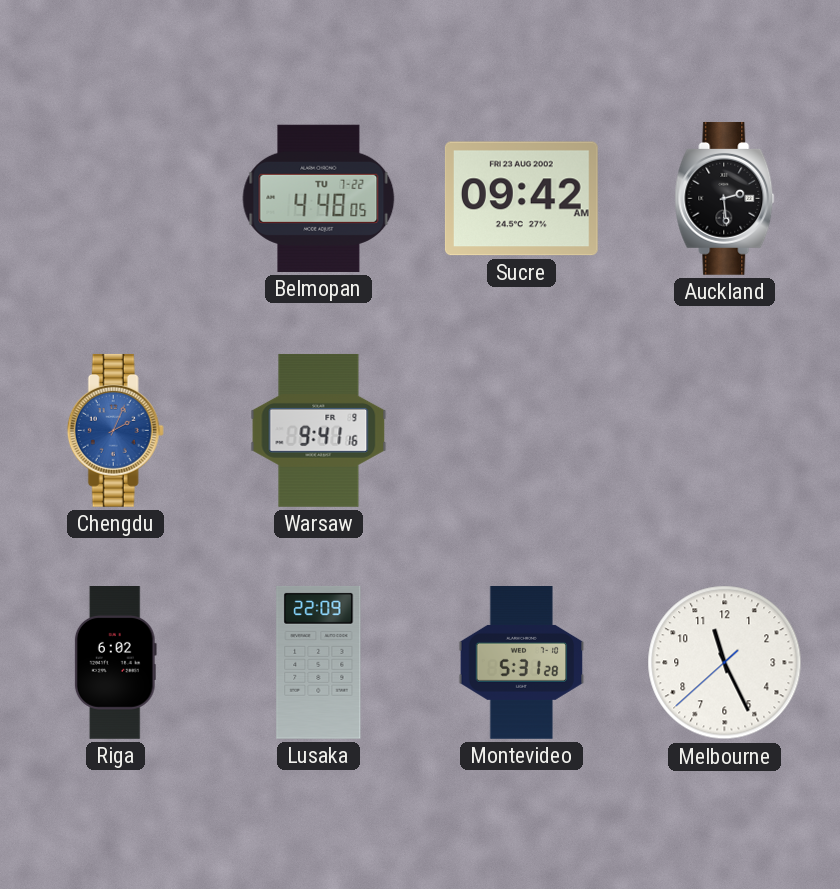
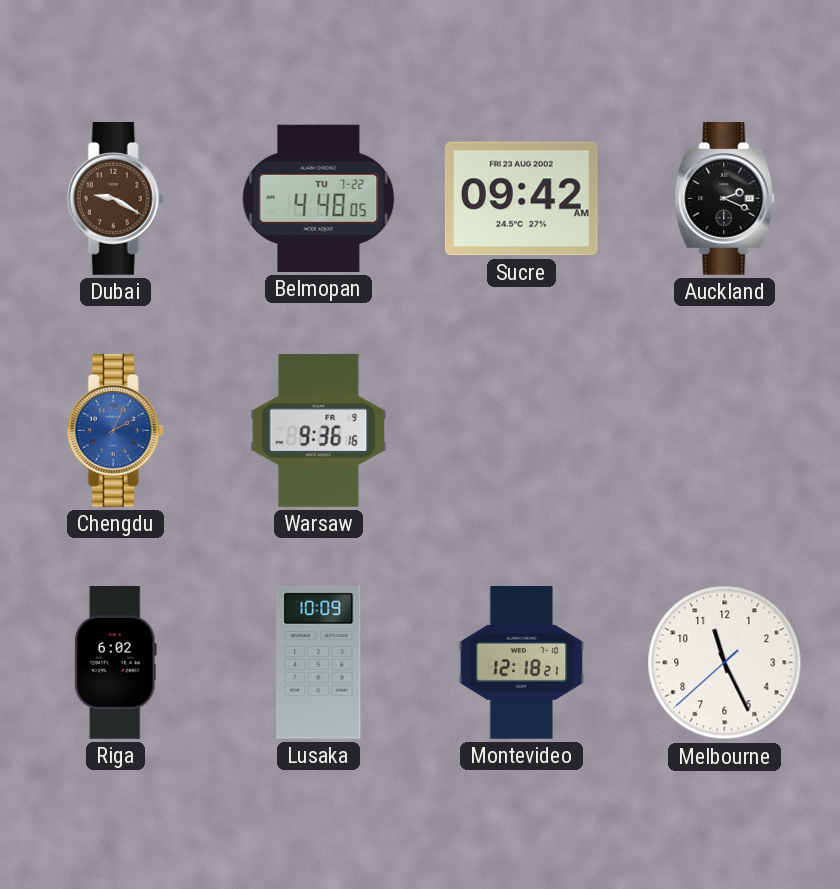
Dubai: none -> 9:20 (115, 198)
Auckland: 2:29 -> 2:19 (725, 198)
Warsaw: 9:41 -> 9:36 (319, 431)
Lusaka: 22:09 -> 10:09 (319, 662)
Montevideo: 5:31 -> 12:18 (522, 663)
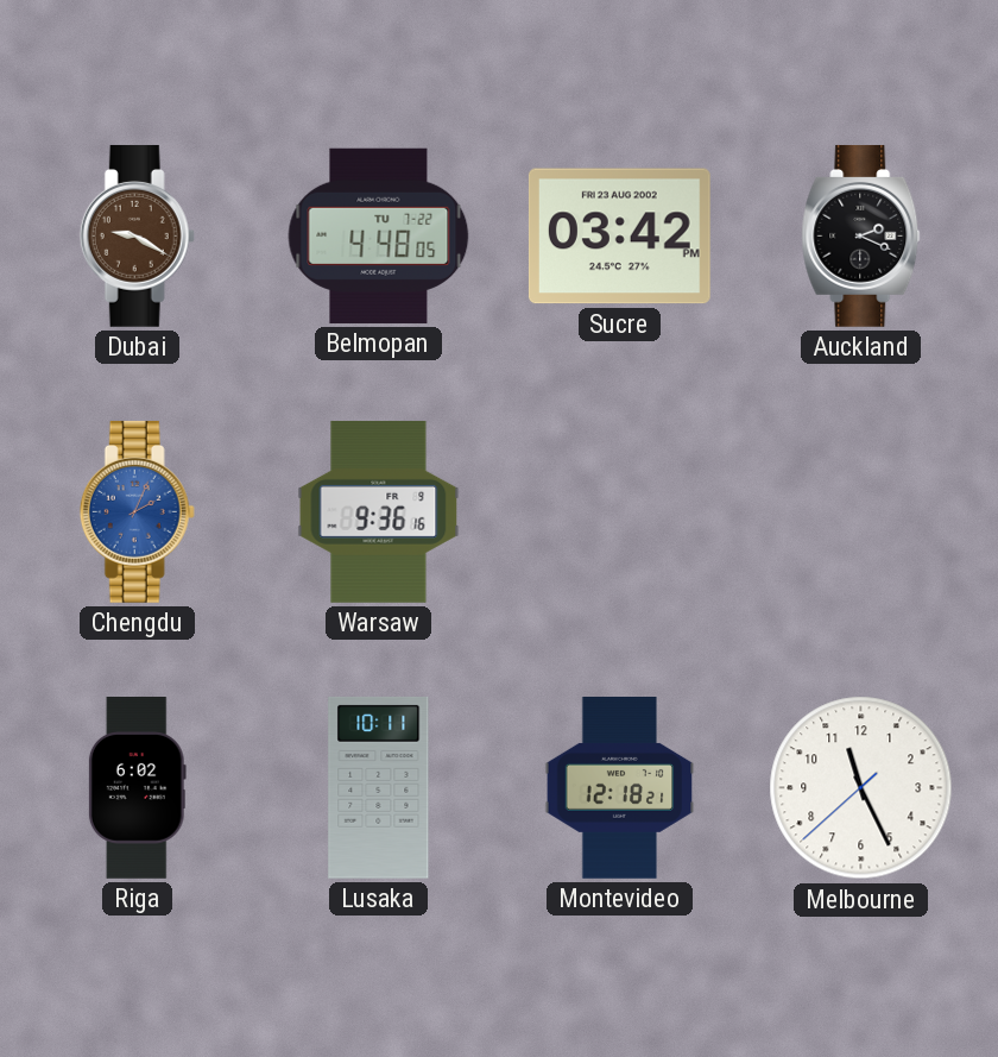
Sucre: 09:42 -> 03:42 (619, 237)
Lusaka: 10:09 -> 10:11 (379, 787)
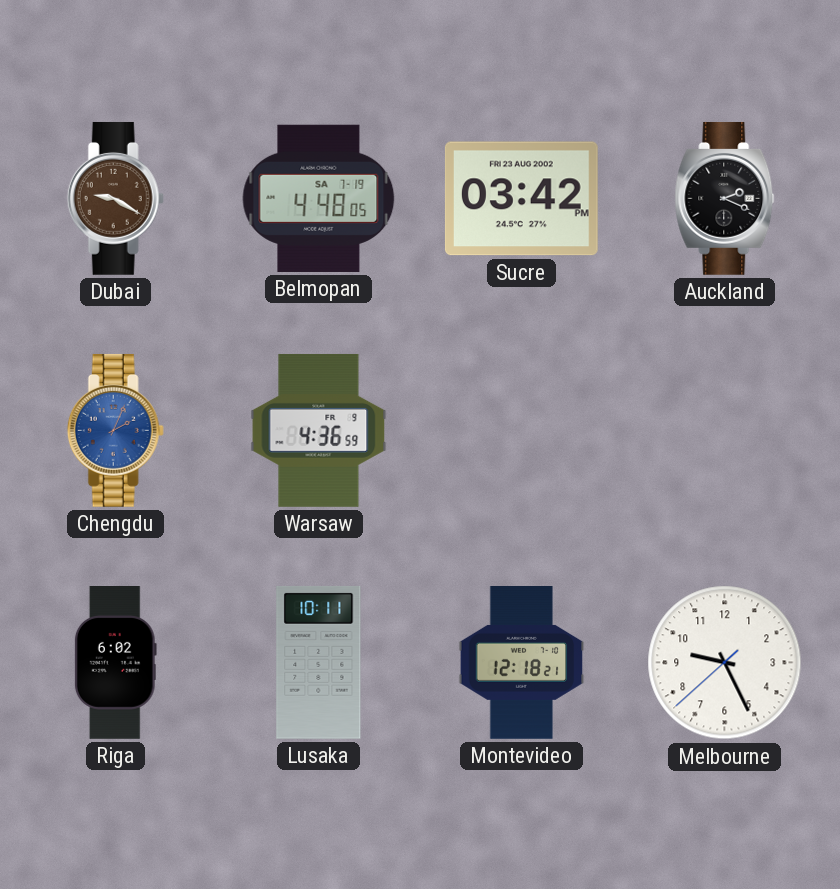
Belmopan date: TU 7-22 -> SA 7-19 (319, 198)
Warsaw: 9:36 -> 4:36 (319, 431)
Melbourne: 11:25 -> 9:25 (725, 663)
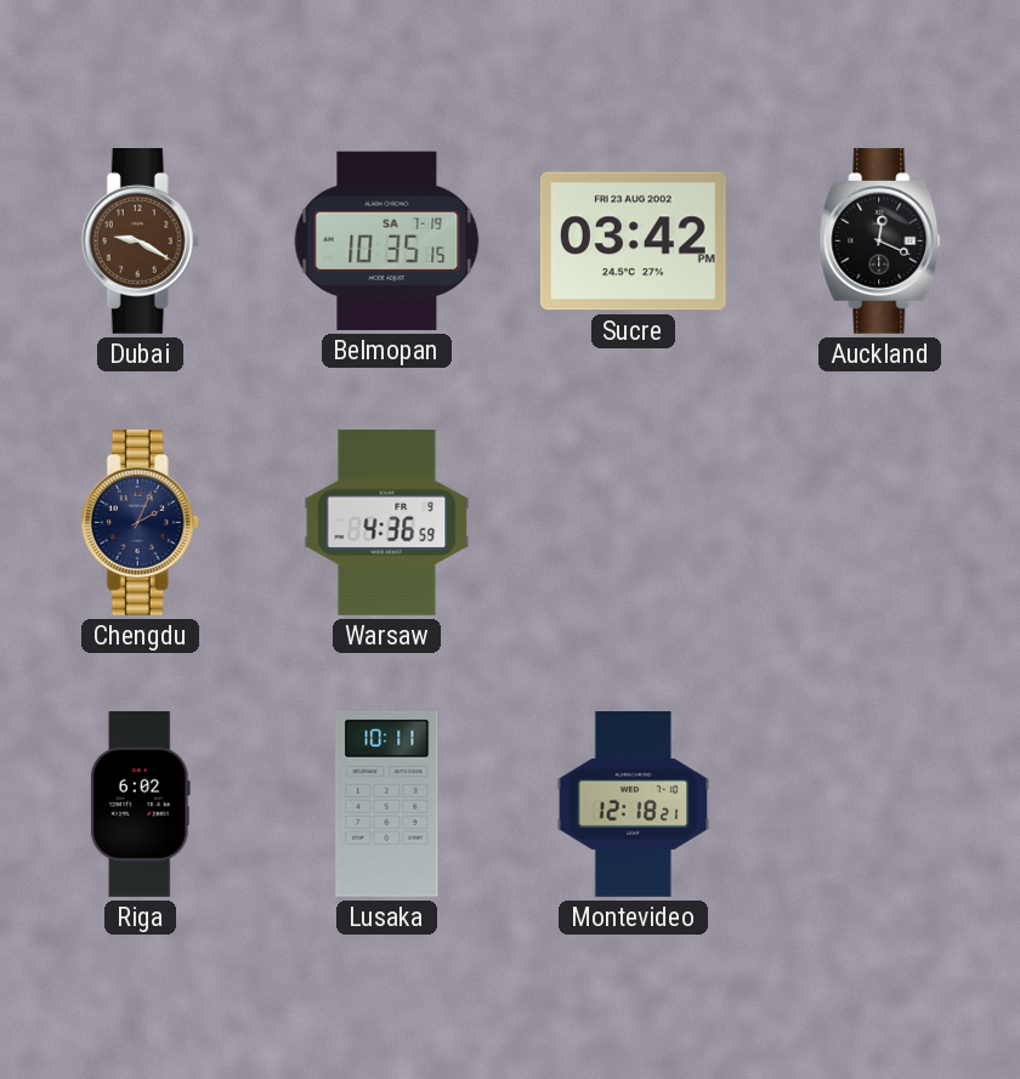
Belmopan: 4:48 -> 10:35 (387, 240)
Auckland: 2:19 -> 12:19 (880, 240)
Chengdu dial: blue -> navy (140, 522)
Melbourne: 9:25 -> none (725, 663)
